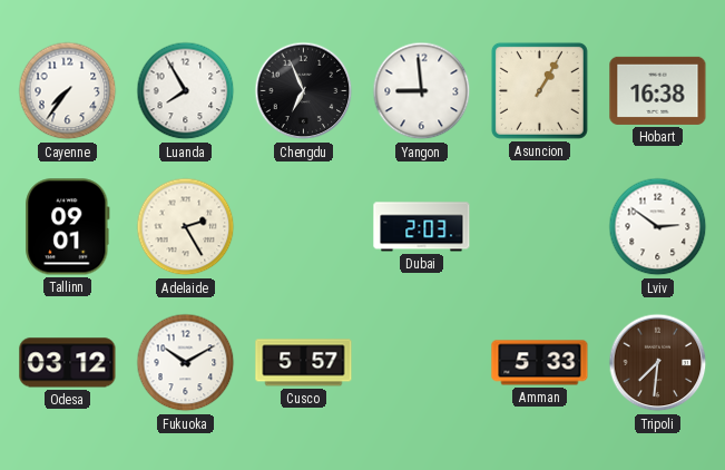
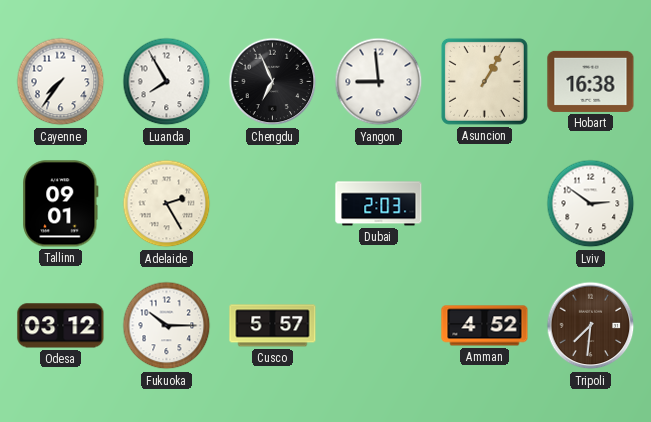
Fukuoka: 10:10 -> 10:15 (167, 326)
Amman: 5:33 -> 4:52 (485, 326)
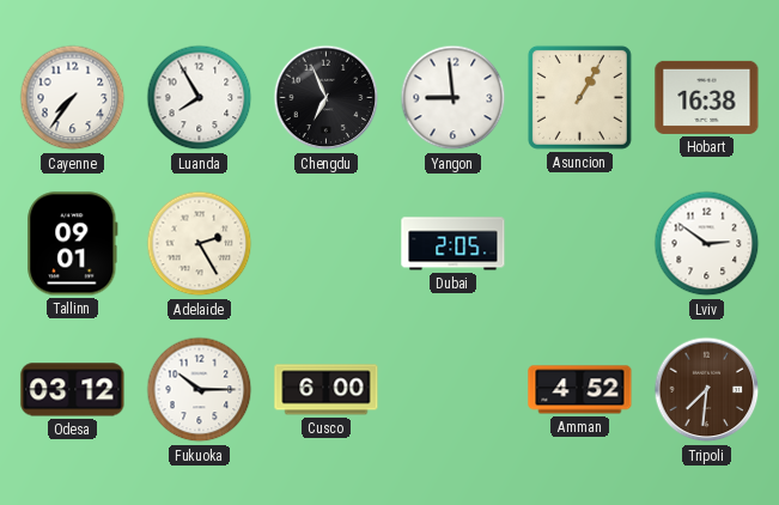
Dubai: 2:03 -> 2:05 (454, 244)
Cusco: 5:57 -> 6:00 (327, 390)
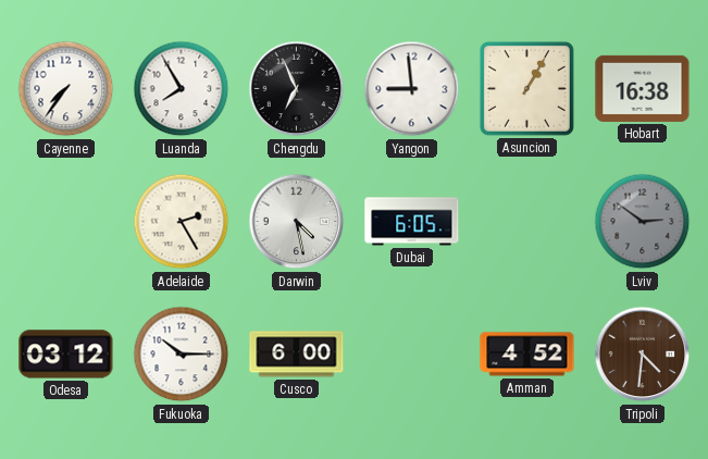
Tallinn: 09:01 -> none (73, 244)
Darwin: none -> 4:28 (297, 222)
Dubai: 2:05 -> 6:05 (412, 222)
Lviv dial: white -> grey (643, 222)
Tripoli: 7:31 -> 4:31 (643, 355)
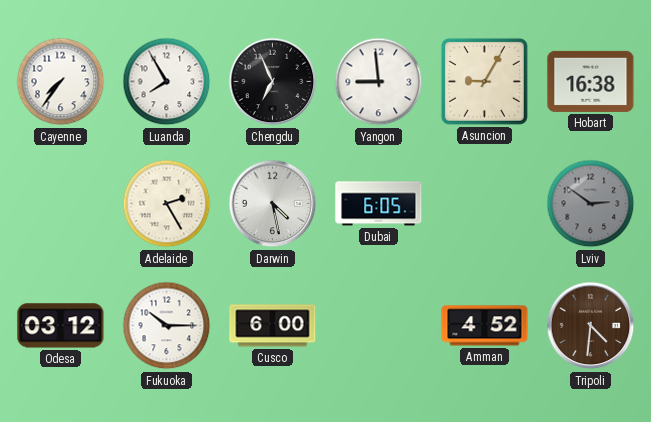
Asuncion: 1:05 -> 9:05 (484, 81)
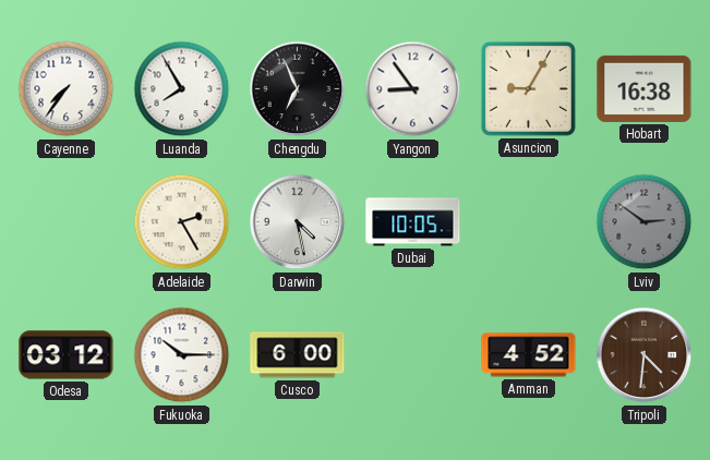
Yangon: 8:59 -> 8:54 (413, 89)
Dubai: 6:05 -> 10:05 (413, 222)
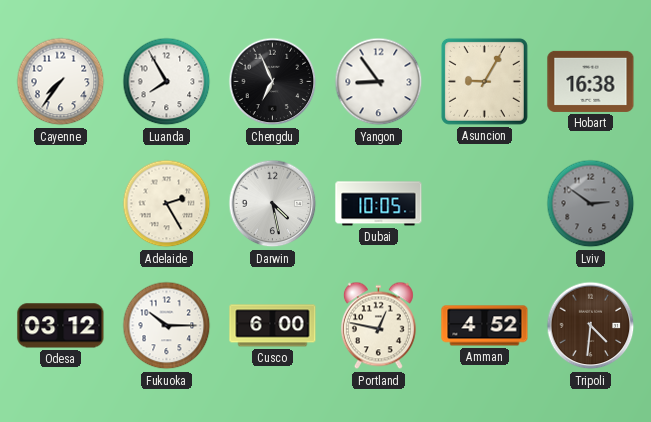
Portland: none -> 12:47 (378, 326)
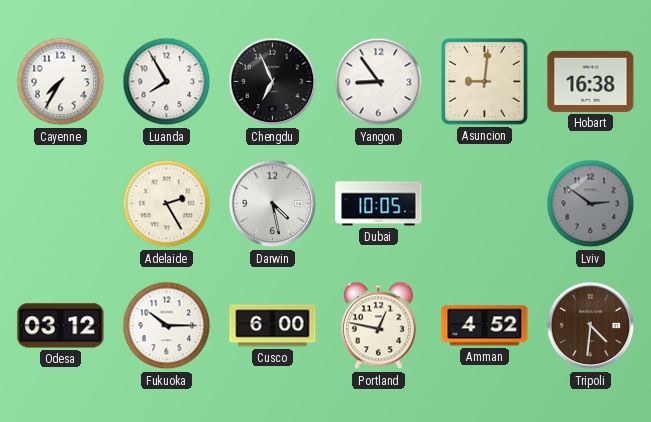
Cayenne: 7:36 -> 7:35 (61, 82)
Asuncion: 9:05 -> 9:01 (484, 81)
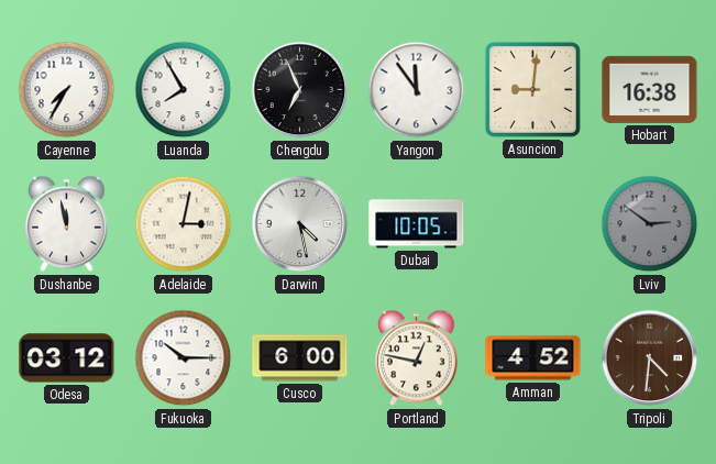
Yangon: 8:54 -> 11:54 (417, 90)
Dushanbe: none -> 11:58 (66, 224)
Adelaide: 2:25 -> 3:02 (184, 224)
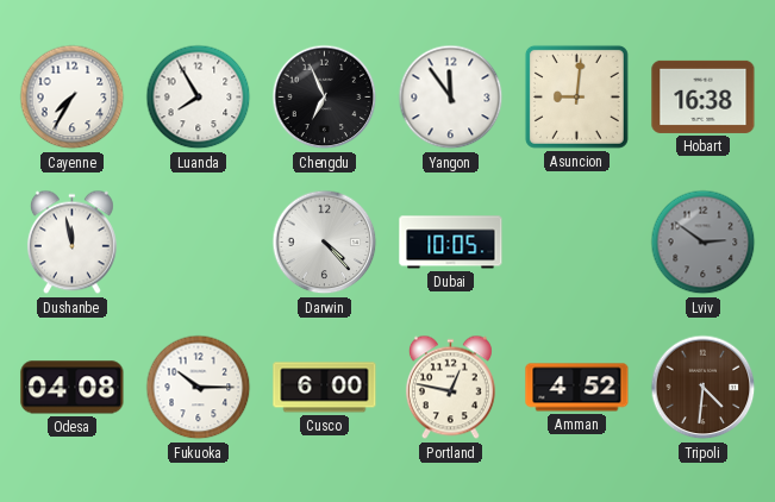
Adelaide: 3:02 -> none (184, 224)
Darwin: 4:28 -> 4:23 (325, 243)
Odesa: 03:12 -> 04:08 (73, 388)
